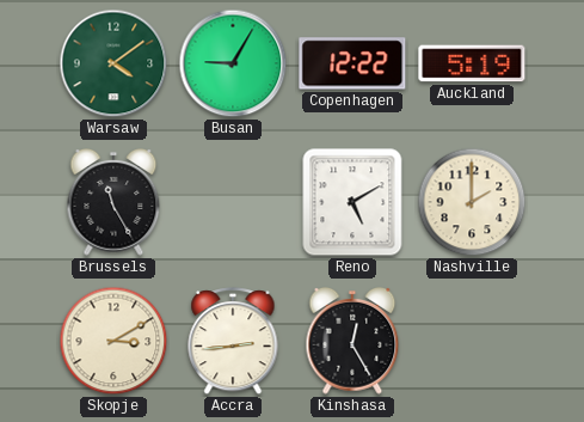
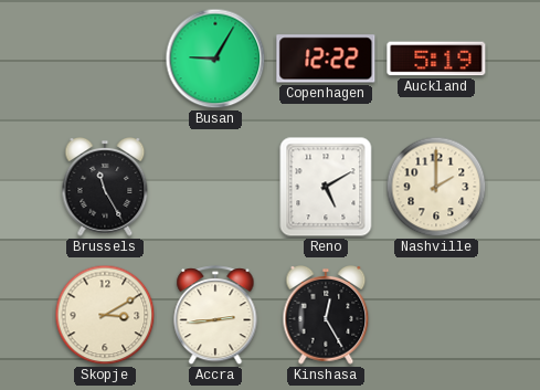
Warsaw: 4:09 -> none (113, 63)
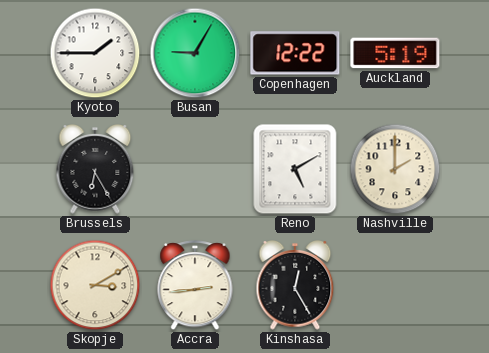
Kyoto: none -> 1:45 (95, 53)
Brussels: 11:25 -> 6:25 (95, 170)
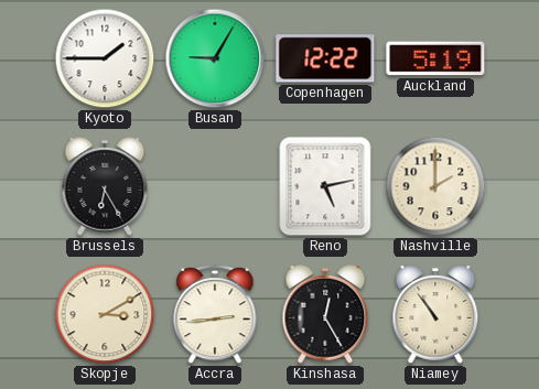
Reno: 5:10 -> 5:13 (325, 186)
Niamey: none -> 10:54 (435, 315)
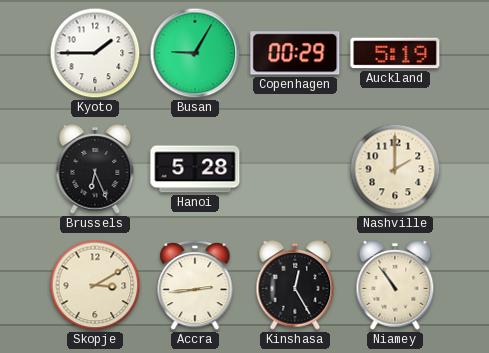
Copenhagen: 12:22 -> 00:29 (295, 53)
Brussels: 6:25 -> 6:26 (95, 170)
Hanoi: none -> 5:28 (195, 169)
Reno: 5:13 -> none (325, 186)
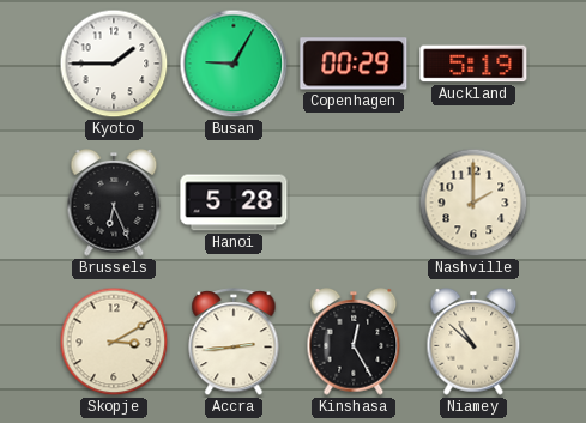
Niamey: 10:54 -> 10:52 (473, 343)
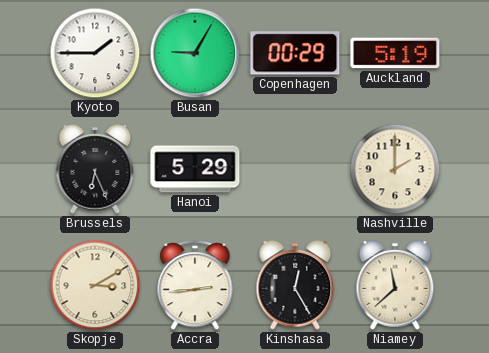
Hanoi: 5:28 -> 5:29 (195, 169)
Niamey: 10:52 -> 11:38 (395, 286)
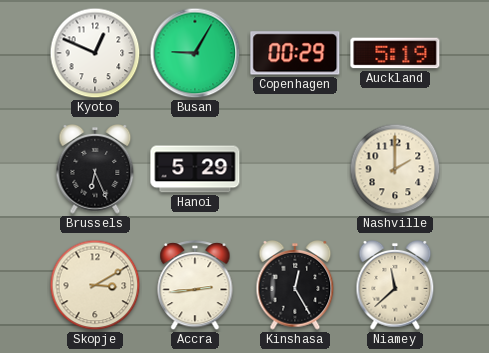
Kyoto: 1:45 -> 12:49 (95, 53)
